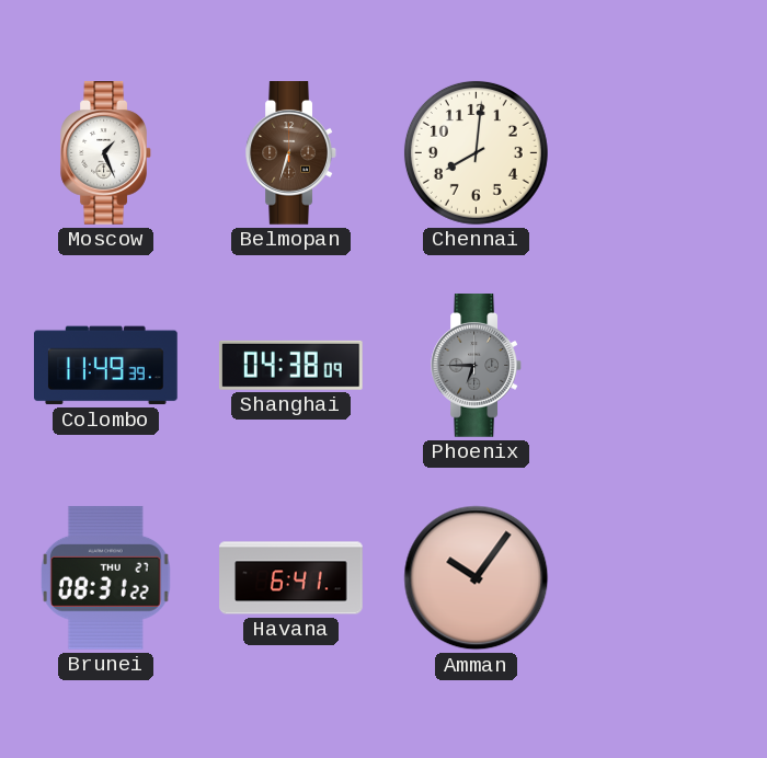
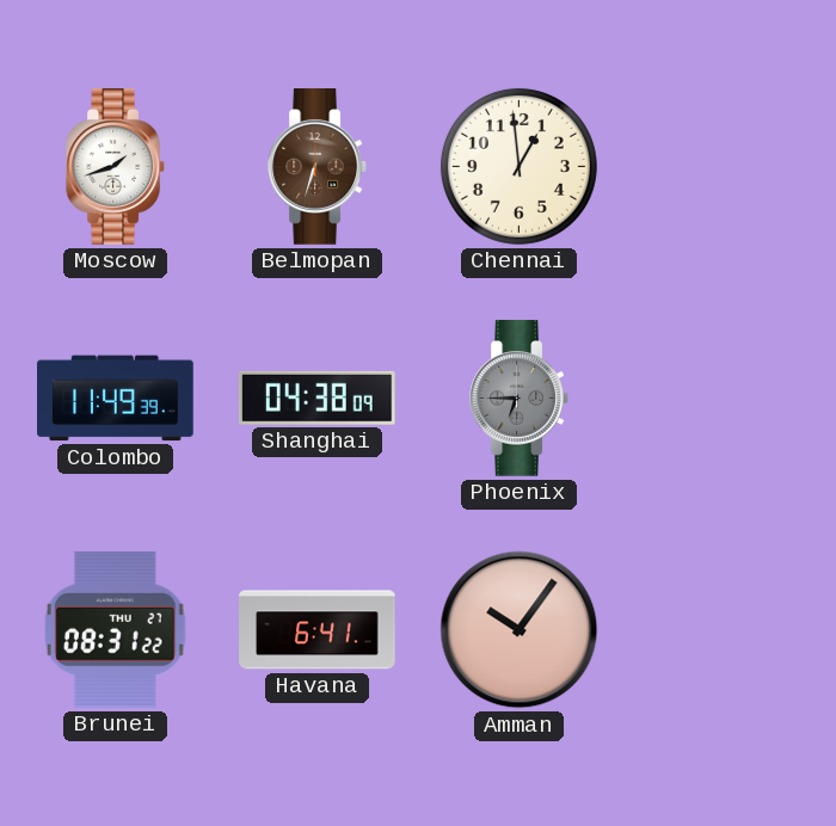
Moscow: 1:26 -> 1:42 (115, 167)
Chennai: 8:01 -> 12:59 (518, 166)
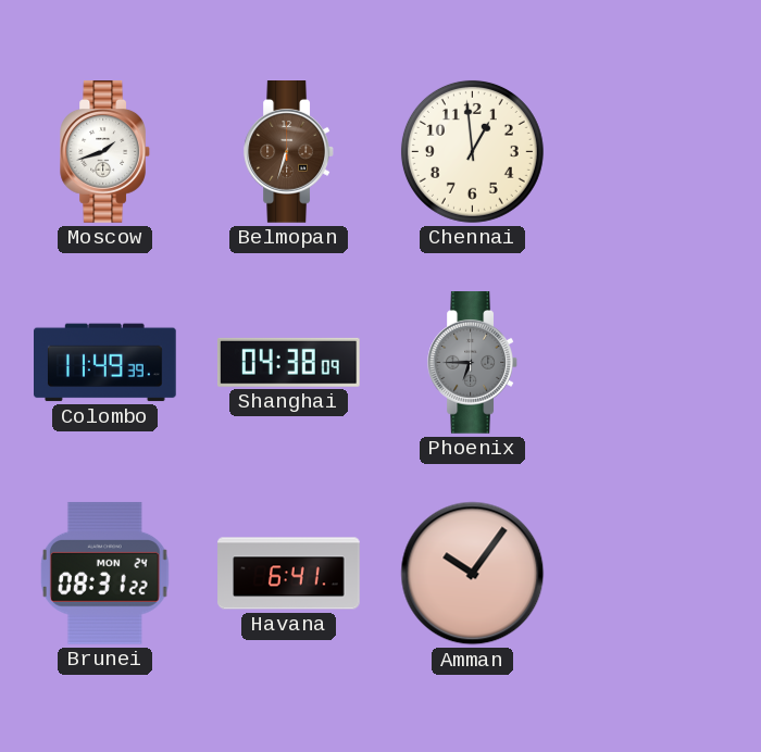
Brunei date: THU 27 -> MON 24 (104, 573)
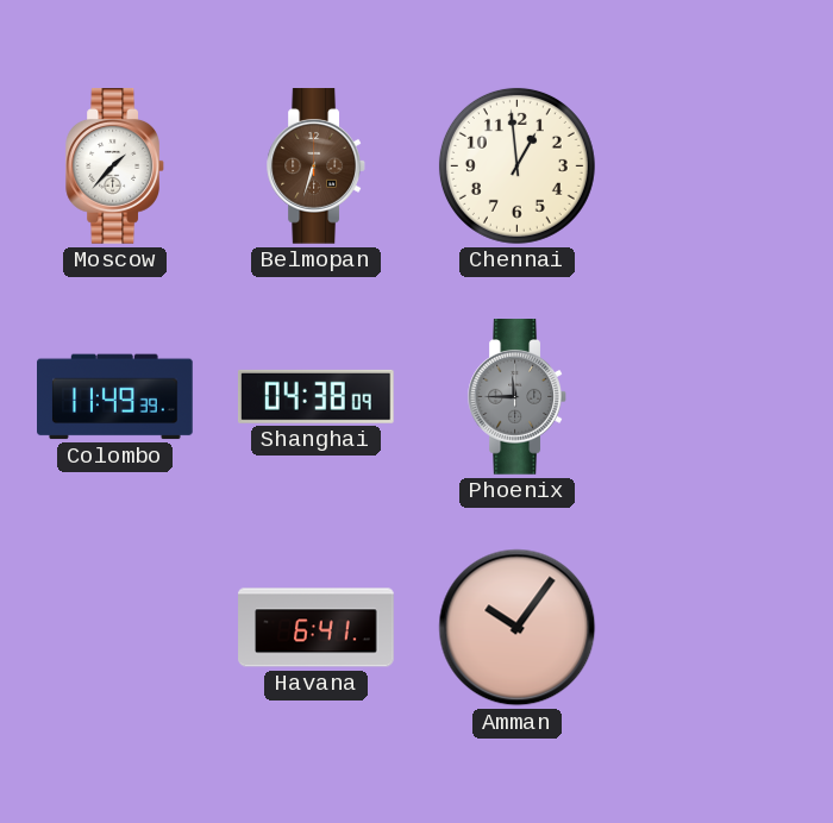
Moscow: 1:42 -> 1:37 (114, 167)
Phoenix: 6:45 -> 11:45 (516, 397)
Brunei: 08:31 -> none (104, 573)
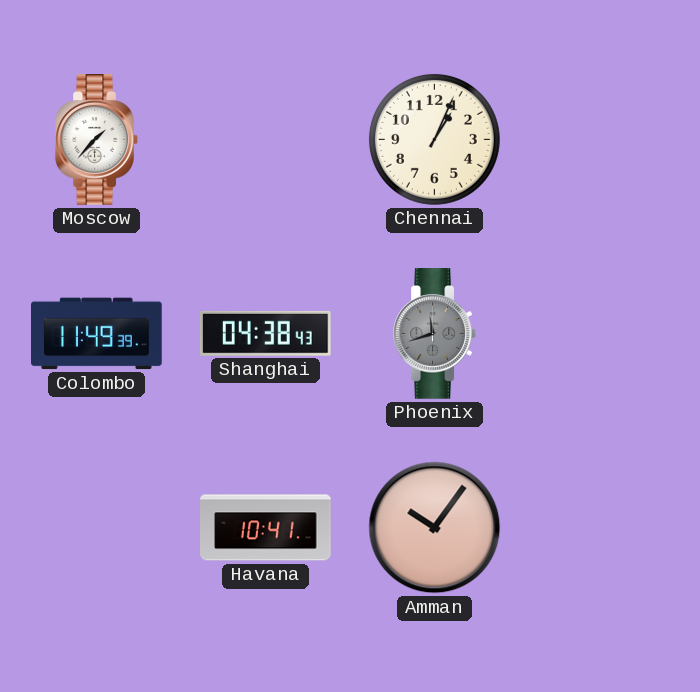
Belmopan: 6:33 -> none (315, 167)
Chennai: 12:59 -> 1:04 (434, 139)
Shanghai: 04:38:09 -> 04:38:43 (265, 333)
Phoenix: 11:45 -> 11:42 (434, 334)
Havana: 6:41 -> 10:41 (266, 528)
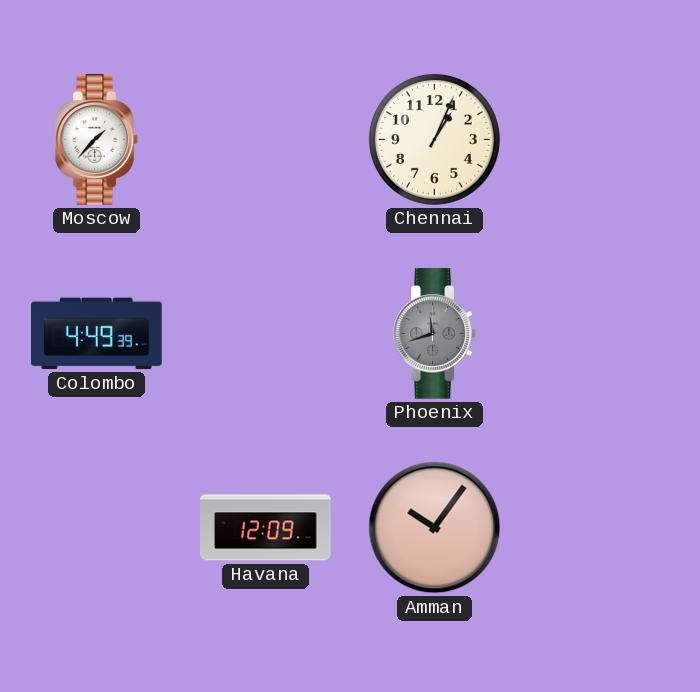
Colombo: 11:49 -> 4:49 (97, 334)
Shanghai: 04:38 -> none (265, 333)
Havana: 10:41 -> 12:09 (266, 528)
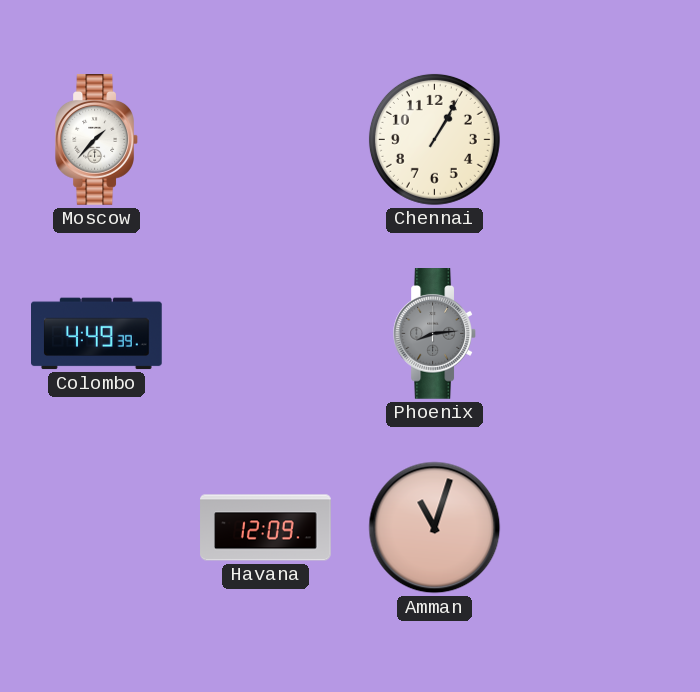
Chennai: 1:04 -> 1:05 (434, 139)
Phoenix: 11:42 -> 8:14 (434, 334)
Amman: 10:06 -> 11:03 (435, 528)
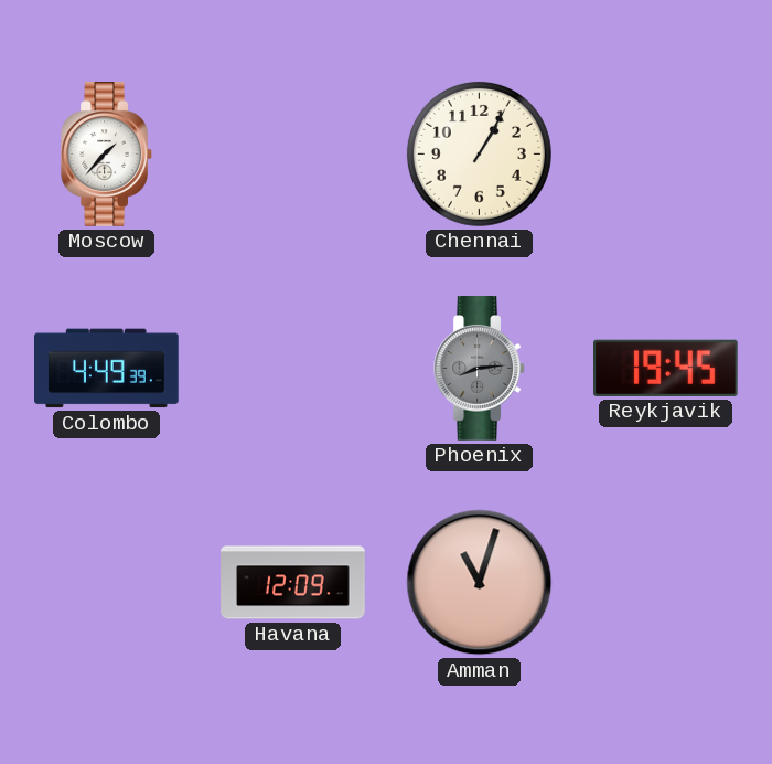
Reykjavik: none -> 19:45 (666, 368)
